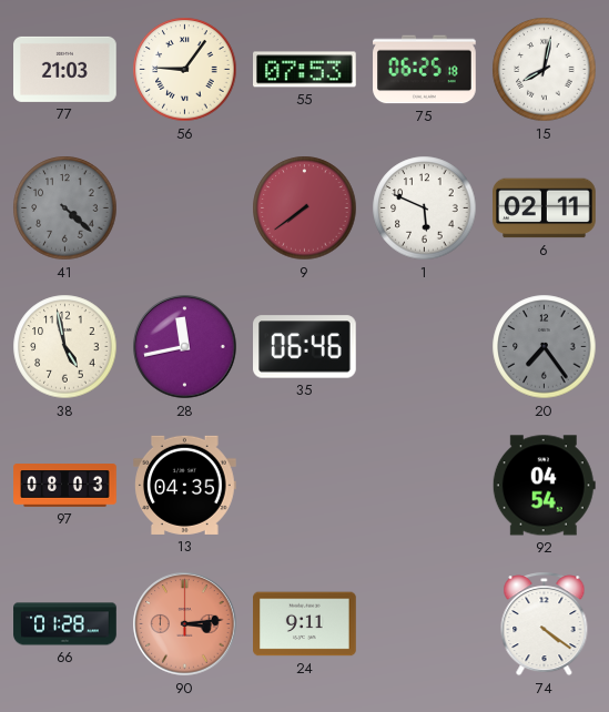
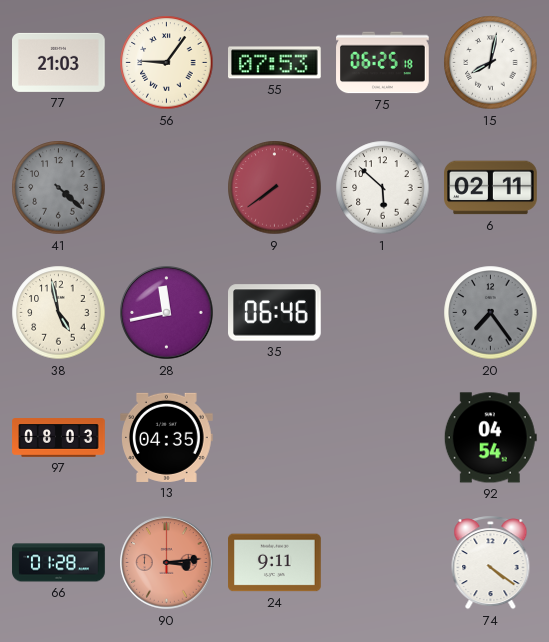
1: 5:49 -> 5:52 (383, 188)
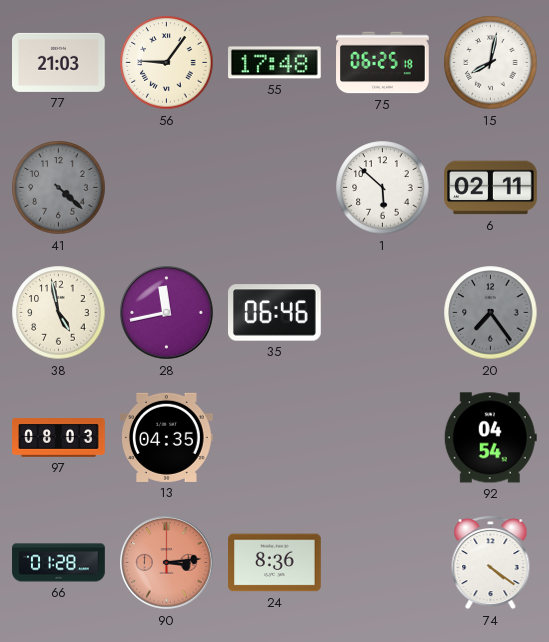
55: 07:53 -> 17:48 (275, 63)
9: 7:39 -> none (275, 188)
24: 9:11 -> 8:36 (275, 563)
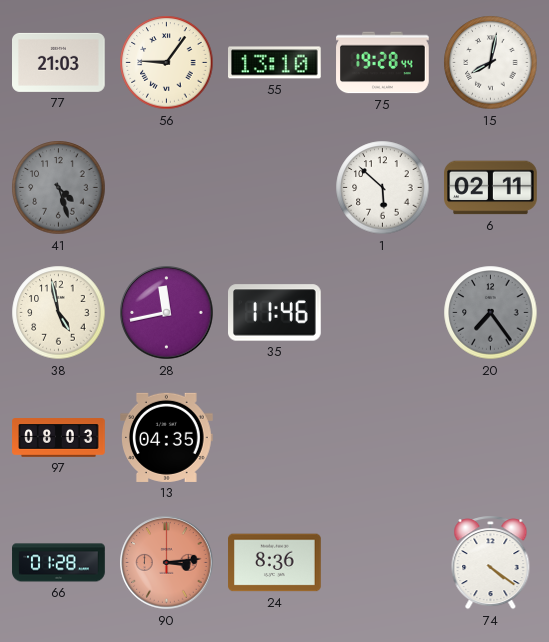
55: 17:48 -> 13:10 (275, 63)
75: 06:25 -> 19:28 (383, 63)
41: 4:22 -> 4:27 (59, 188)
35: 06:46 -> 11:46 (275, 313)
92: 04:54 -> none (490, 438)
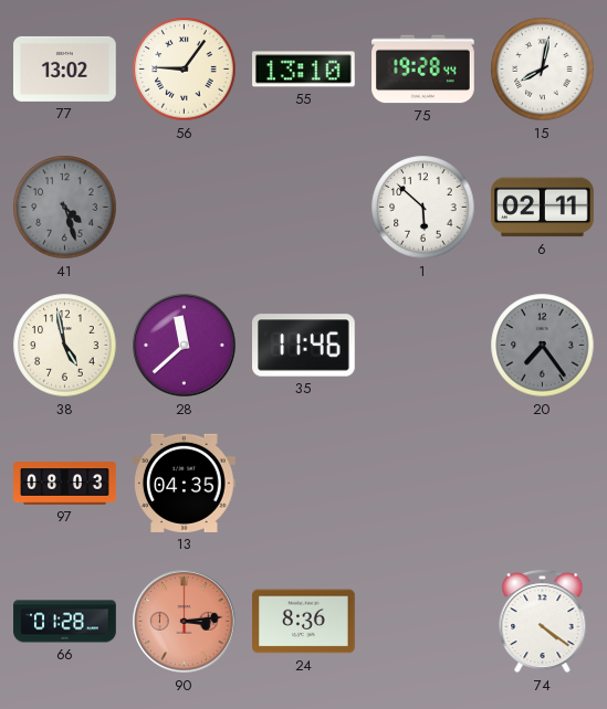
77: 21:03 -> 13:02 (65, 68)
28: 11:43 -> 11:38 (185, 346)
